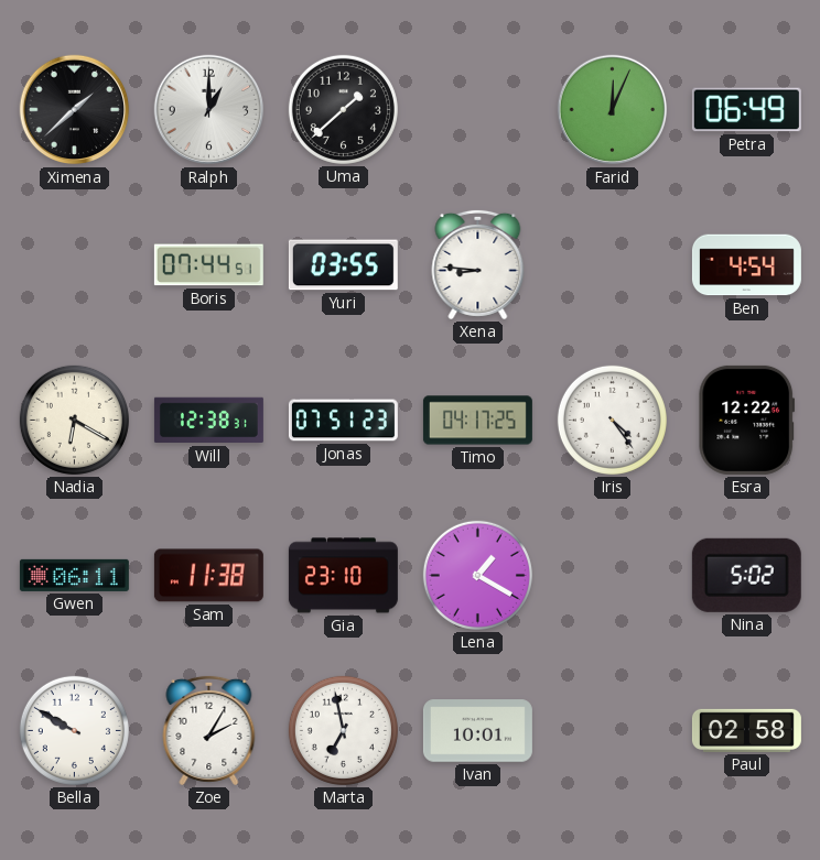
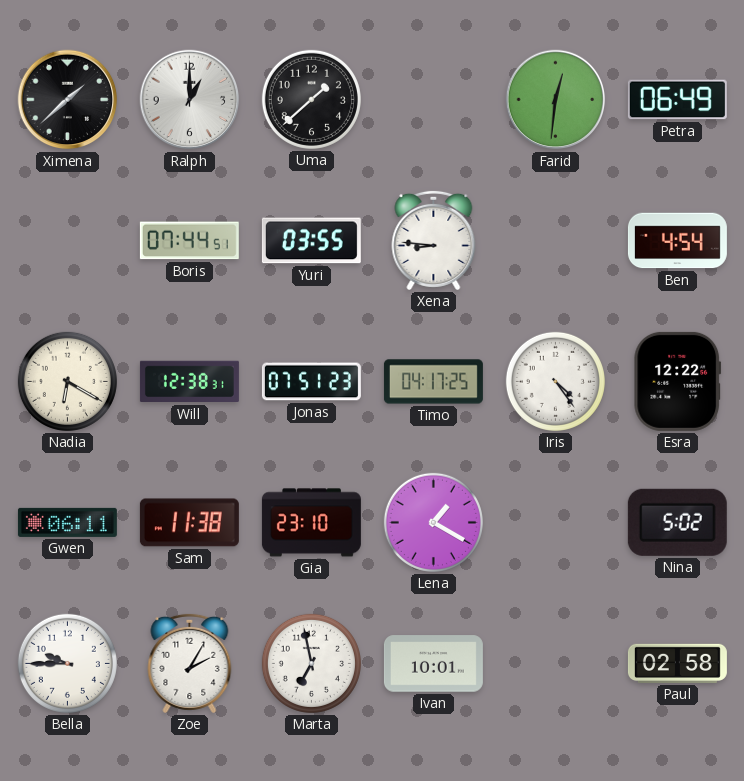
Farid: 12:04 -> 12:31 (556, 100)
Bella: 9:50 -> 9:45 (67, 663)
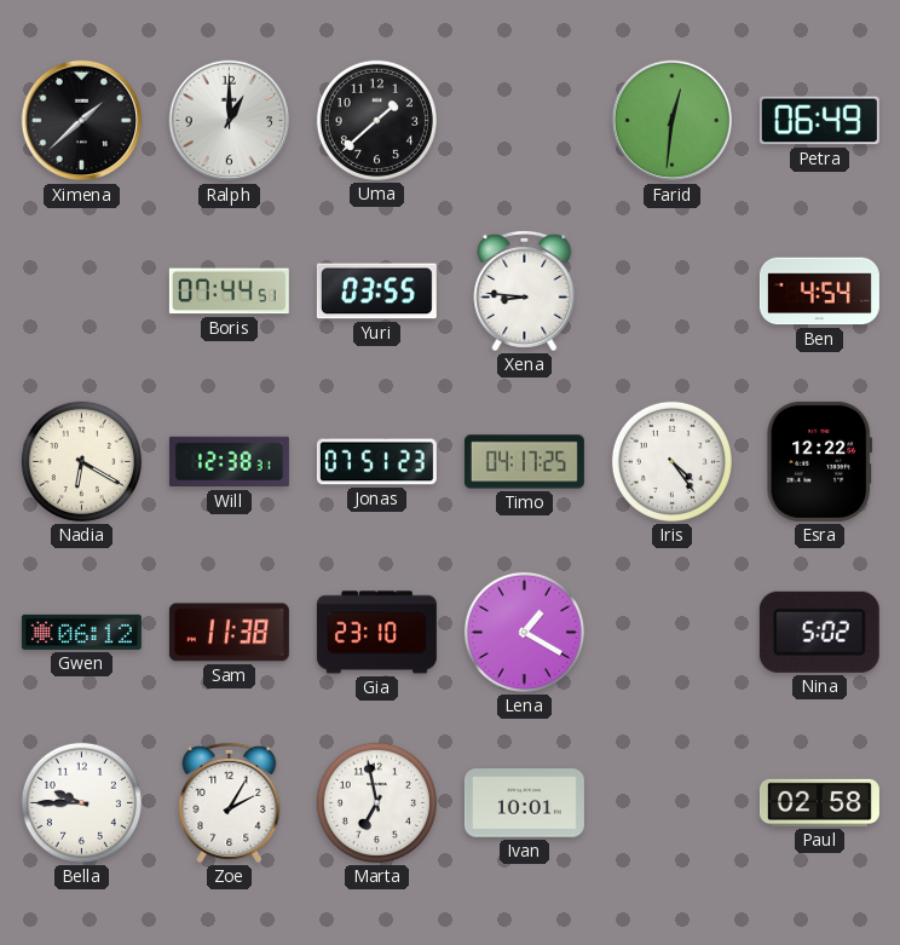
Gwen: 06:11 -> 06:12 (81, 632)
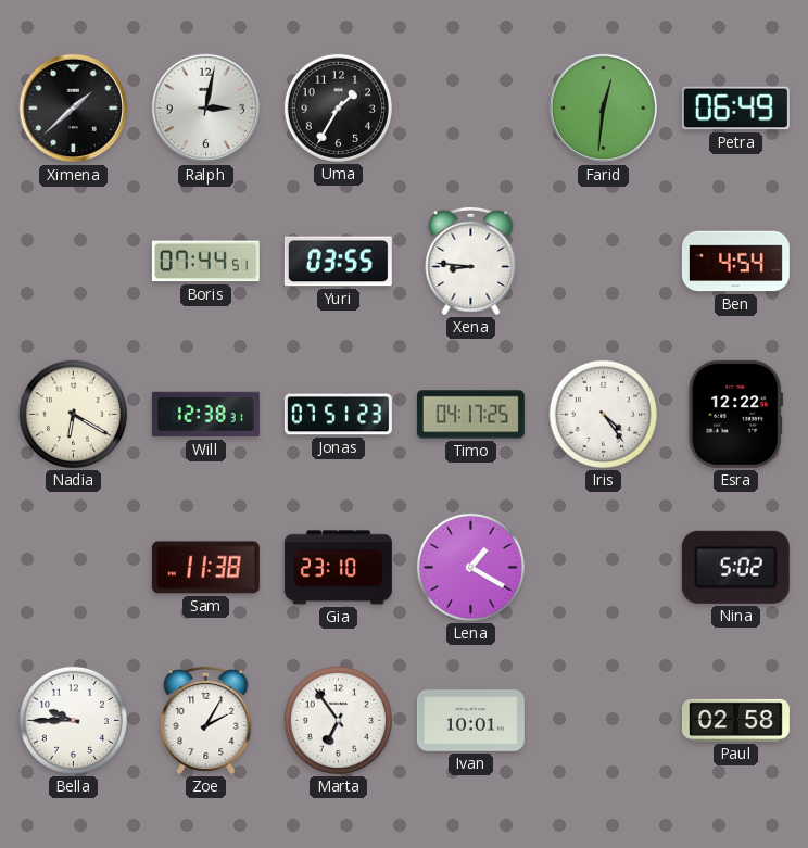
Ralph: 1:00 -> 3:02 (206, 109)
Uma: 1:38 -> 1:35 (338, 107)
Gwen: 06:12 -> none (81, 632)
Marta: 6:58 -> 6:54 (338, 720)
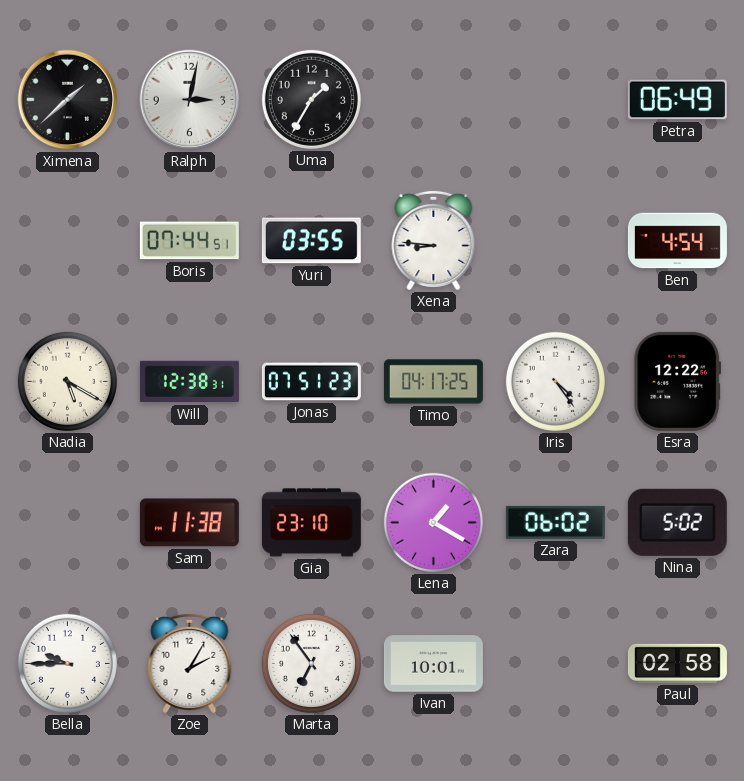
Farid: 12:31 -> none (604, 109)
Nadia: 6:20 -> 5:20 (67, 381)
Zara: none -> 06:02 (555, 522)
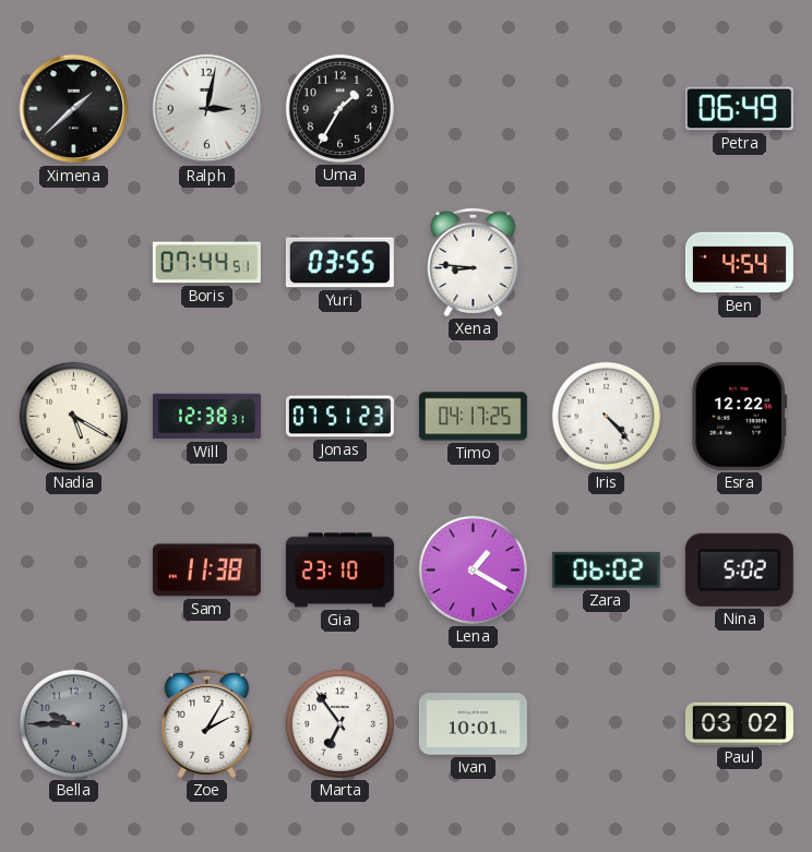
Iris: 4:24 -> 4:23 (606, 416)
Bella dial: white -> grey (73, 723)
Paul: 02:58 -> 03:02 (739, 723)
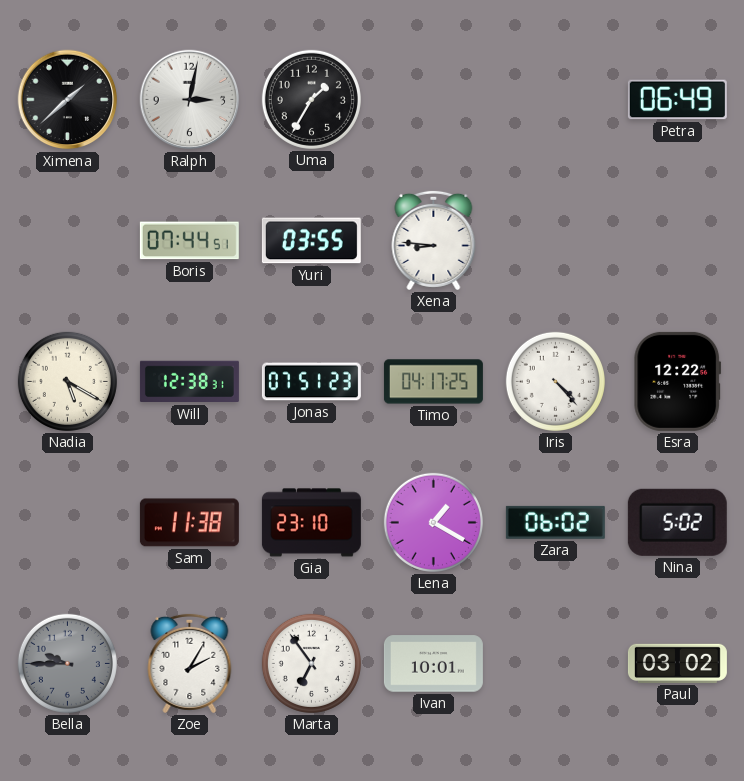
Ben: 4:54 -> none (739, 263)
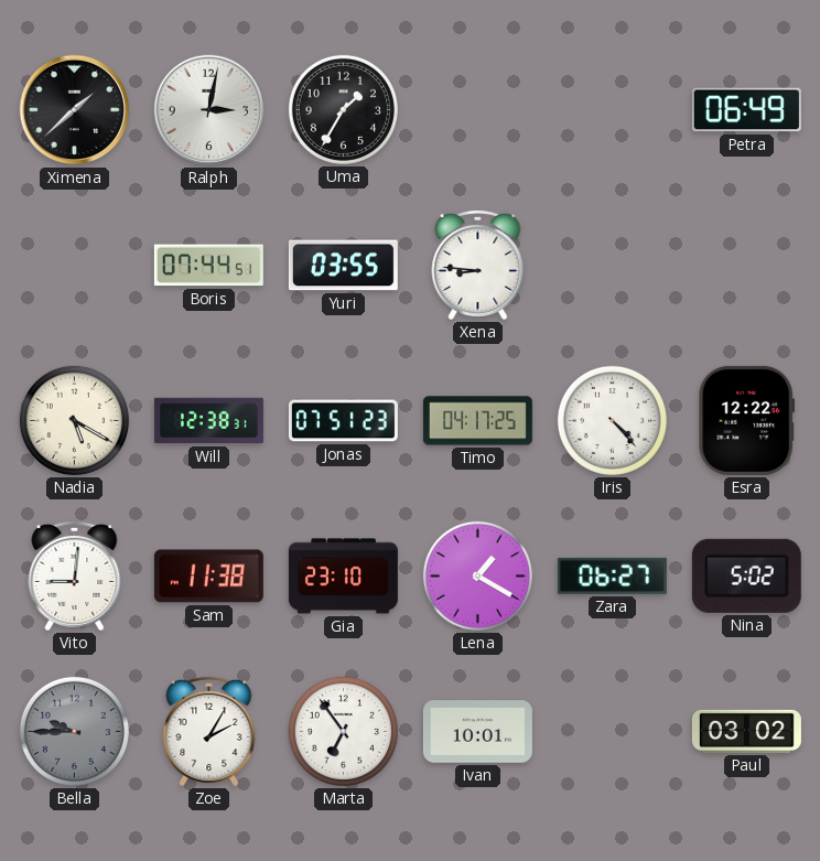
Vito: none -> 9:01 (75, 575)
Zara: 06:02 -> 06:27 (612, 575)
